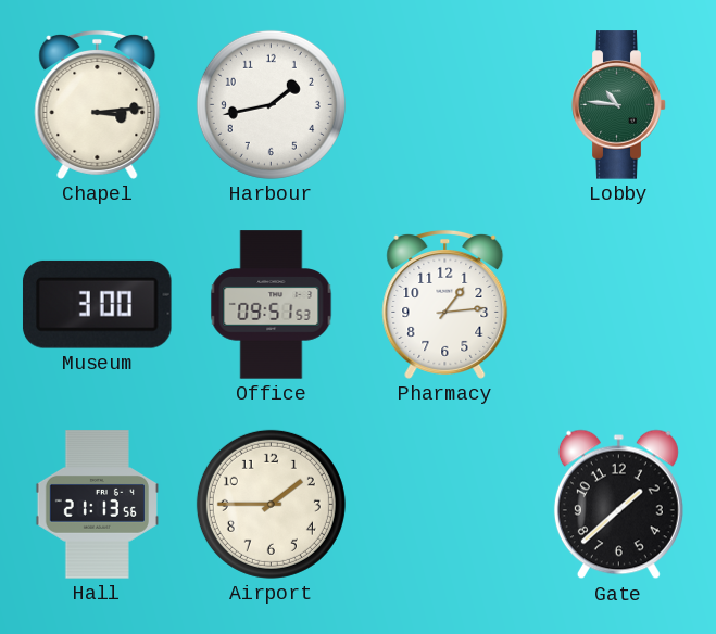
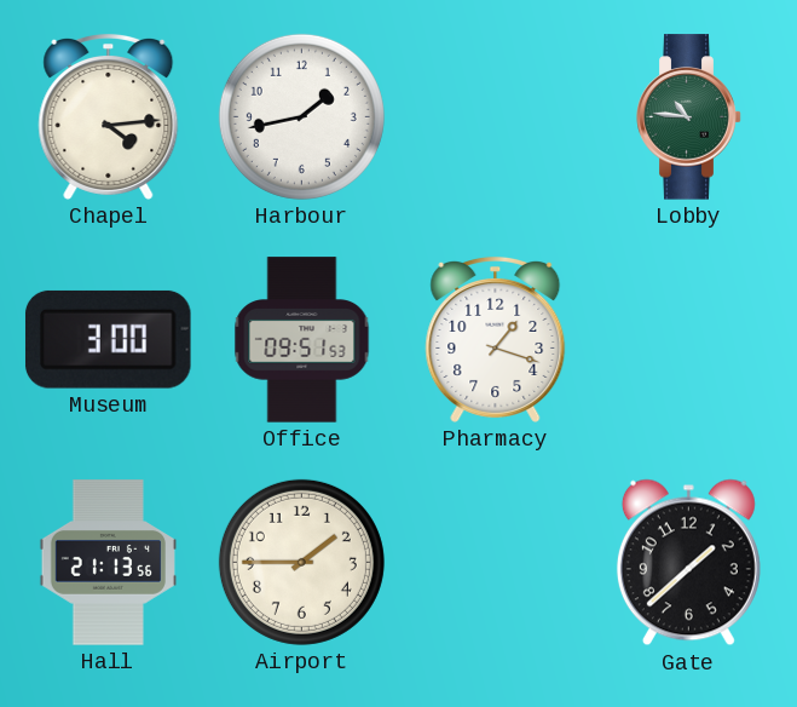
Chapel: 3:14 -> 4:14 (109, 116)
Pharmacy: 1:14 -> 1:18 (496, 339)
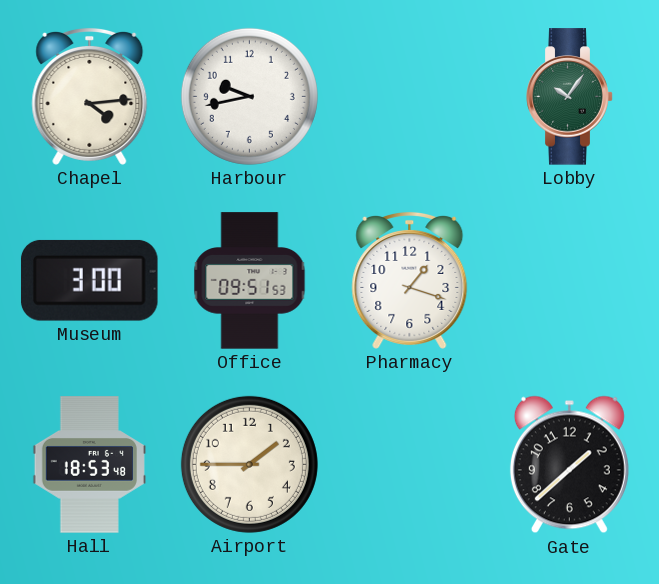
Harbour: 1:43 -> 9:43 (249, 96)
Lobby: 10:46 -> 10:06 (570, 97)
Hall: 21:13 -> 18:53 (89, 465)
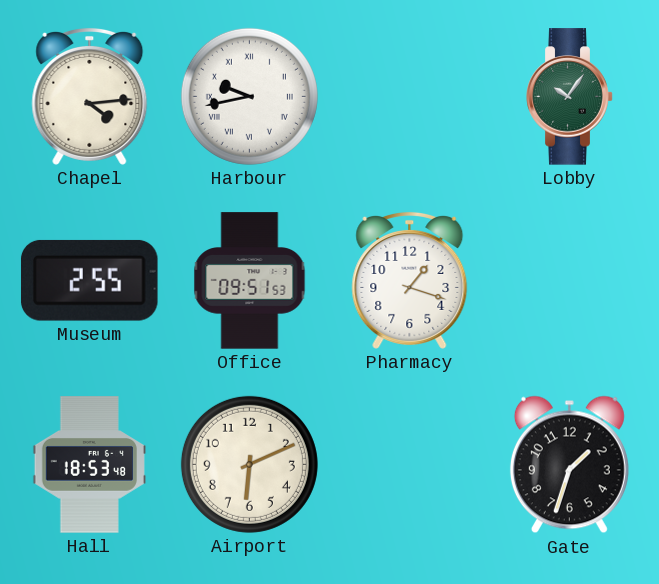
Harbour numerals: Arabic -> Roman (249, 96)
Museum: 3:00 -> 2:55 (90, 280)
Airport: 1:45 -> 6:11 (249, 464)
Gate: 1:38 -> 1:33 (569, 465)
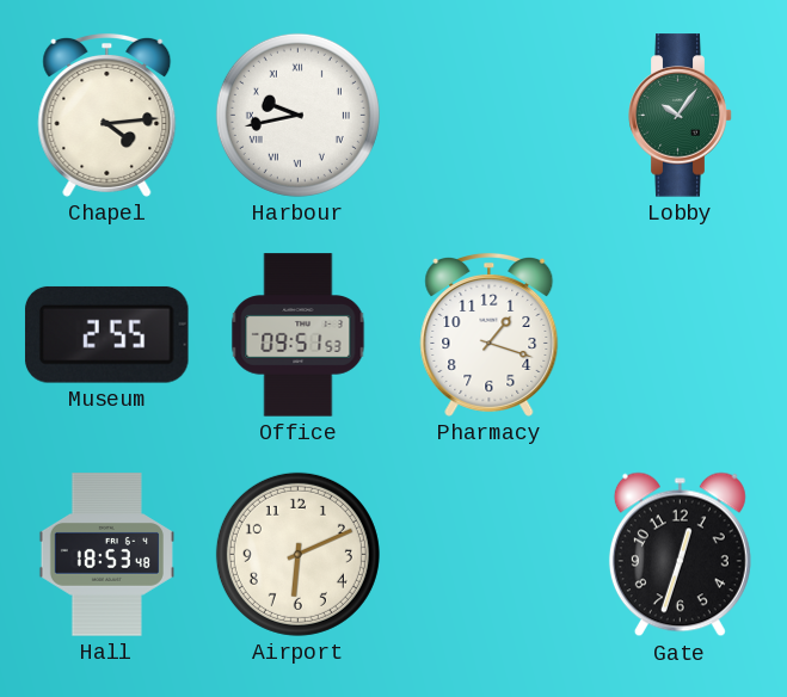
Gate: 1:33 -> 12:33 (680, 555)
